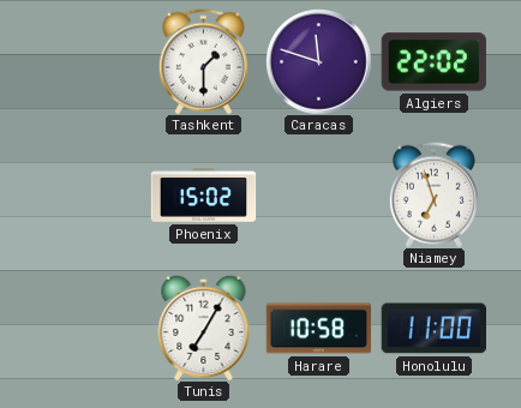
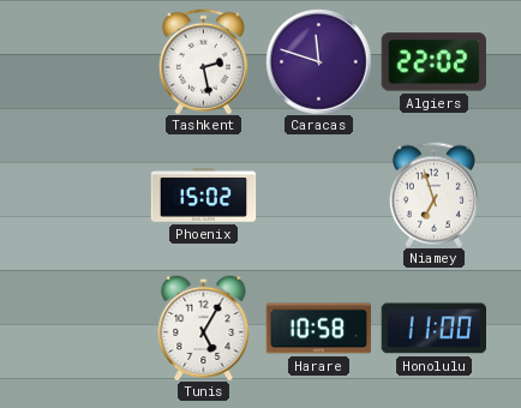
Tashkent: 1:30 -> 2:28 (203, 61)
Tunis: 7:05 -> 5:05 (204, 328)
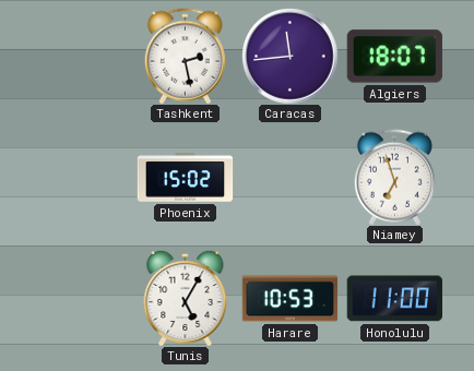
Caracas: 11:48 -> 11:44 (289, 56)
Algiers: 22:02 -> 18:07 (394, 57)
Harare: 10:58 -> 10:53 (289, 299)
